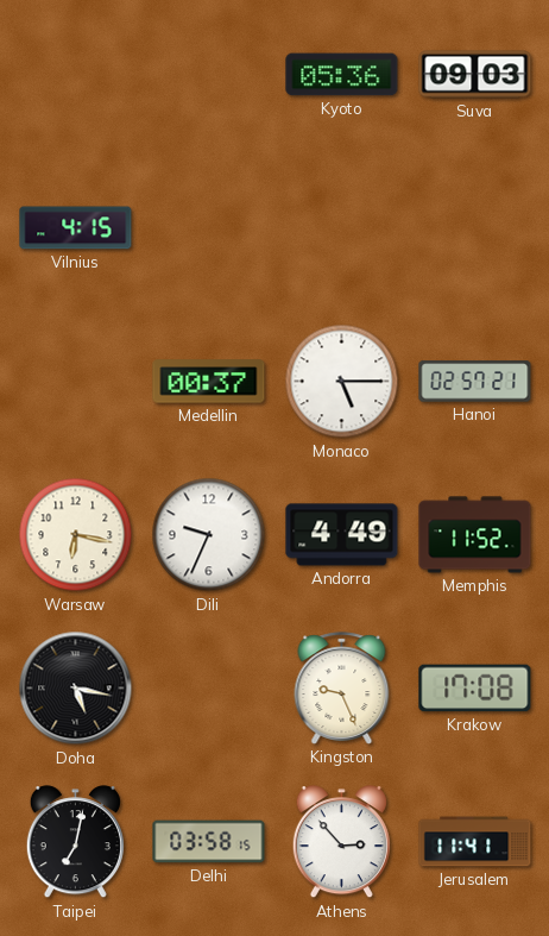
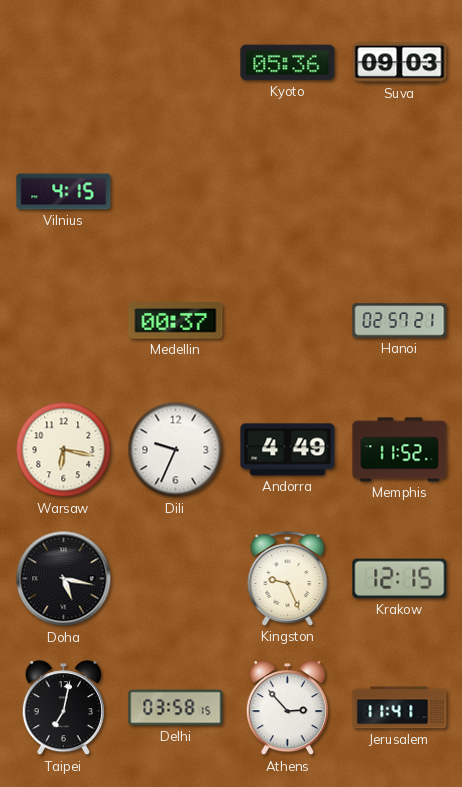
Monaco: 5:15 -> none (342, 382)
Krakow: 17:08 -> 12:15 (400, 579)
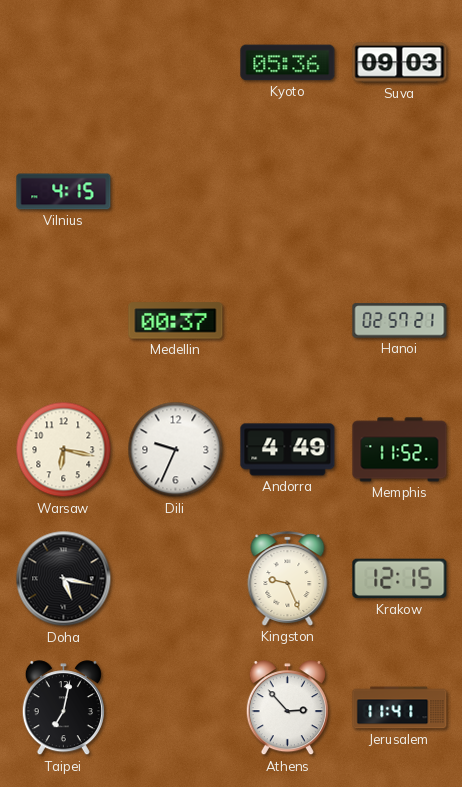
Delhi: 03:58 -> none (176, 708)
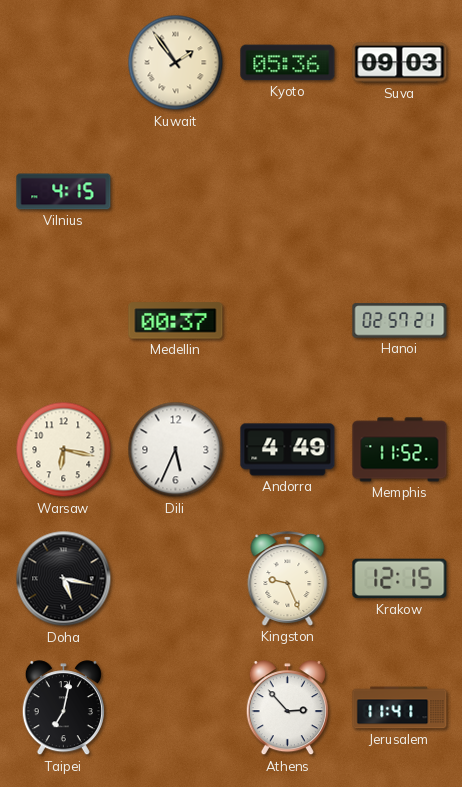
Kuwait: none -> 1:54 (176, 63)
Dili: 9:34 -> 5:34 (176, 450)
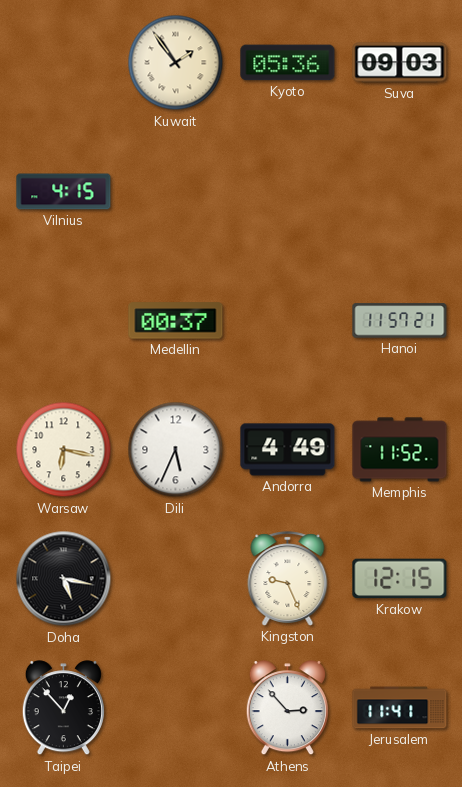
Hanoi: 02:57 -> 11:57 (400, 321)
Taipei: 7:02 -> 12:53 (63, 708)
